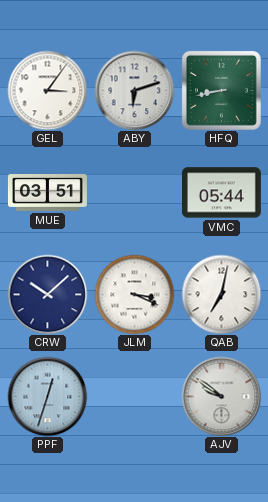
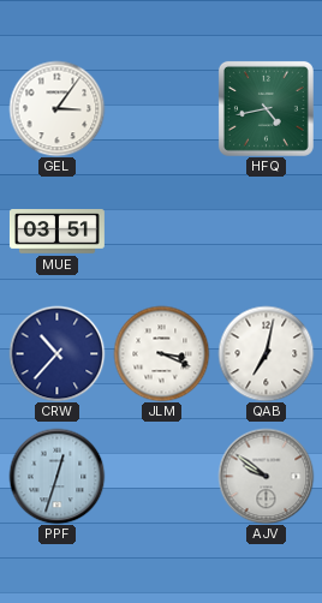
ABY: 6:12 -> none (134, 90)
HFQ: 8:43 -> 4:43 (266, 108)
VMC: 05:44 -> none (221, 193)
CRW: 10:08 -> 10:37 (56, 353)
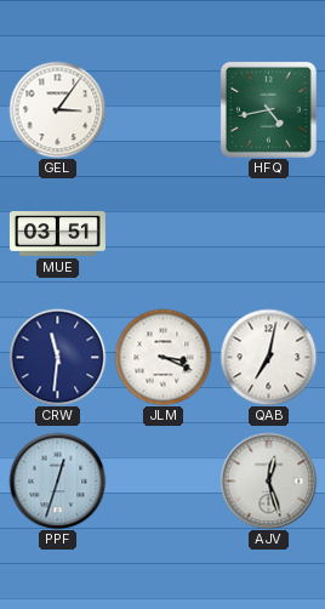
CRW: 10:37 -> 11:31 (57, 357)
AJV: 9:51 -> 12:27 (268, 480)
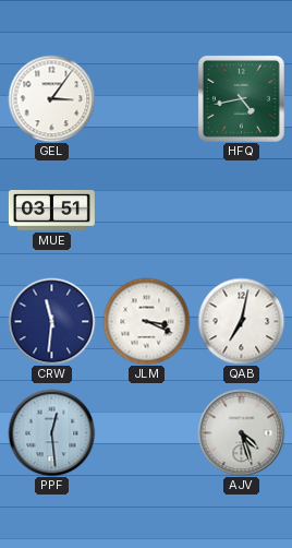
PPF: 12:33 -> 12:29 (51, 432)
AJV: 12:27 -> 4:27 (241, 432)
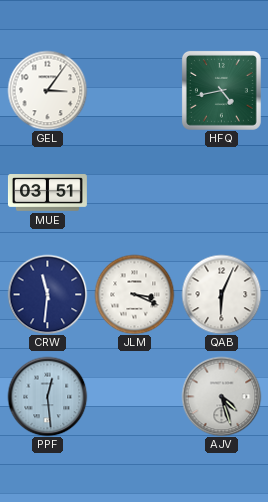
QAB: 7:02 -> 6:04 (221, 294)
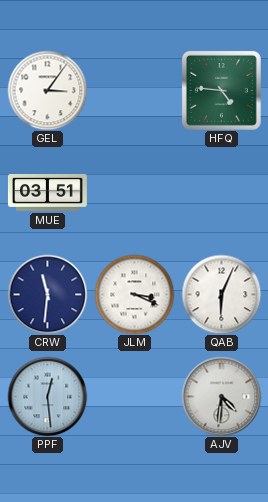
HFQ: 4:43 -> 4:46 (221, 90)
AJV: 4:27 -> 4:31 (221, 396)
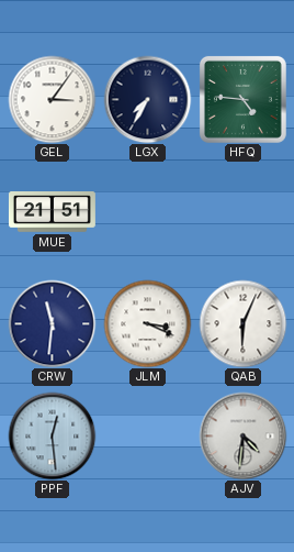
LGX: none -> 7:35 (147, 99)
MUE: 03:51 -> 21:51 (52, 212)
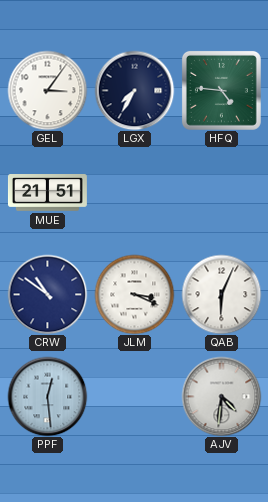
CRW: 11:31 -> 10:51 (47, 294)
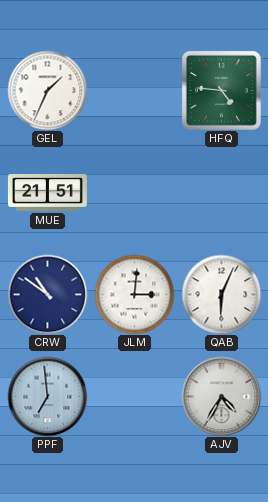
GEL: 3:06 -> 1:34 (47, 90)
LGX: 7:35 -> none (134, 90)
JLM: 3:19 -> 3:01 (134, 294)
PPF: 12:29 -> 6:59 (47, 396)
AJV: 4:31 -> 4:35 (221, 396)
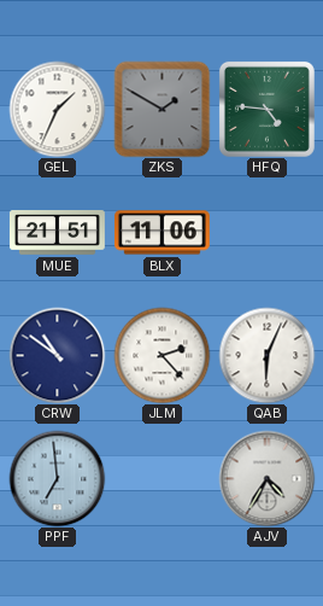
ZKS: none -> 1:50 (161, 109)
BLX: none -> 11:06 (161, 233)
JLM: 3:01 -> 2:23 (161, 355)
